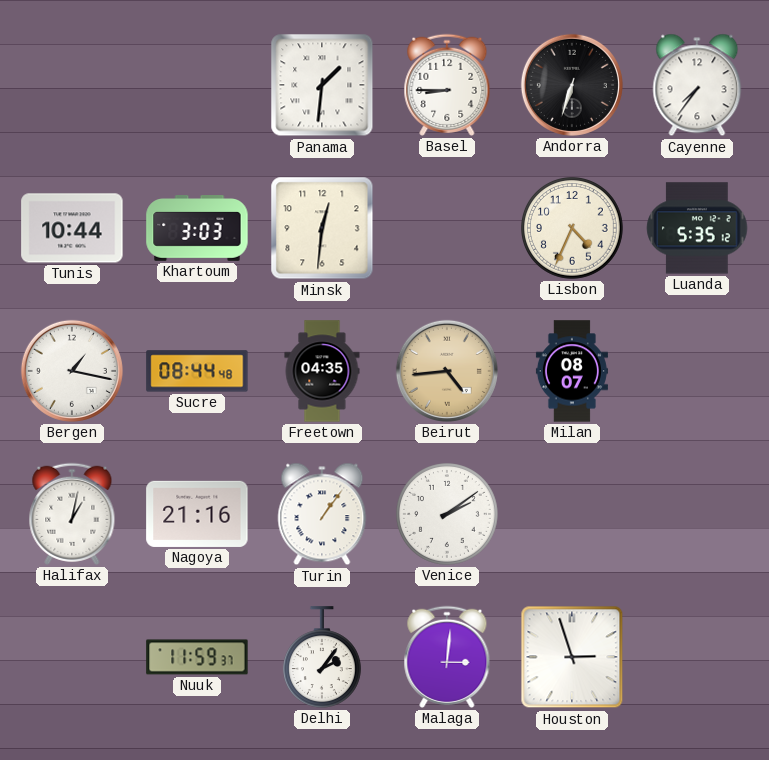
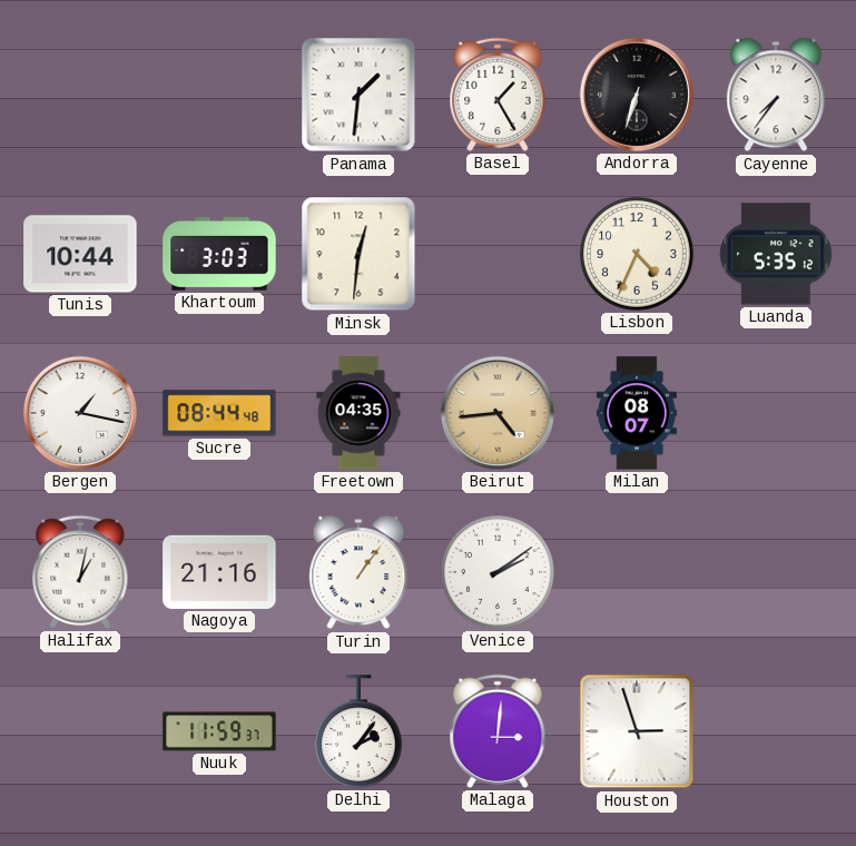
Basel: 8:45 -> 1:25 (498, 95)
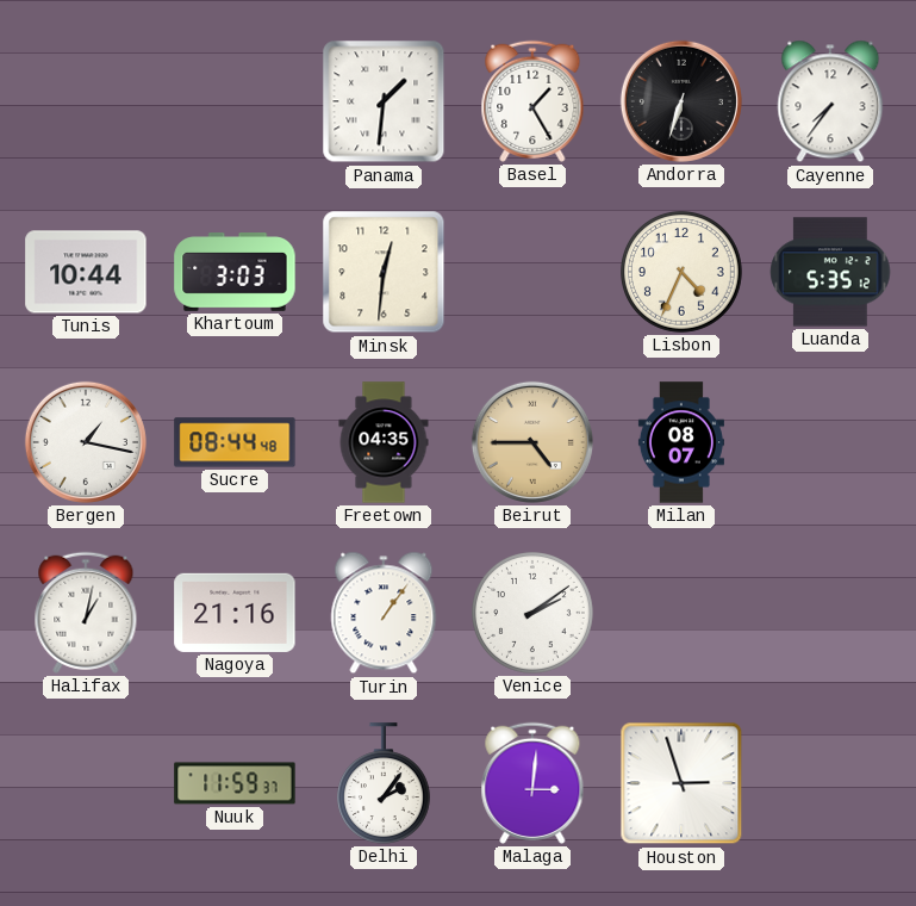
Beirut: 4:44 -> 4:45 (532, 442)
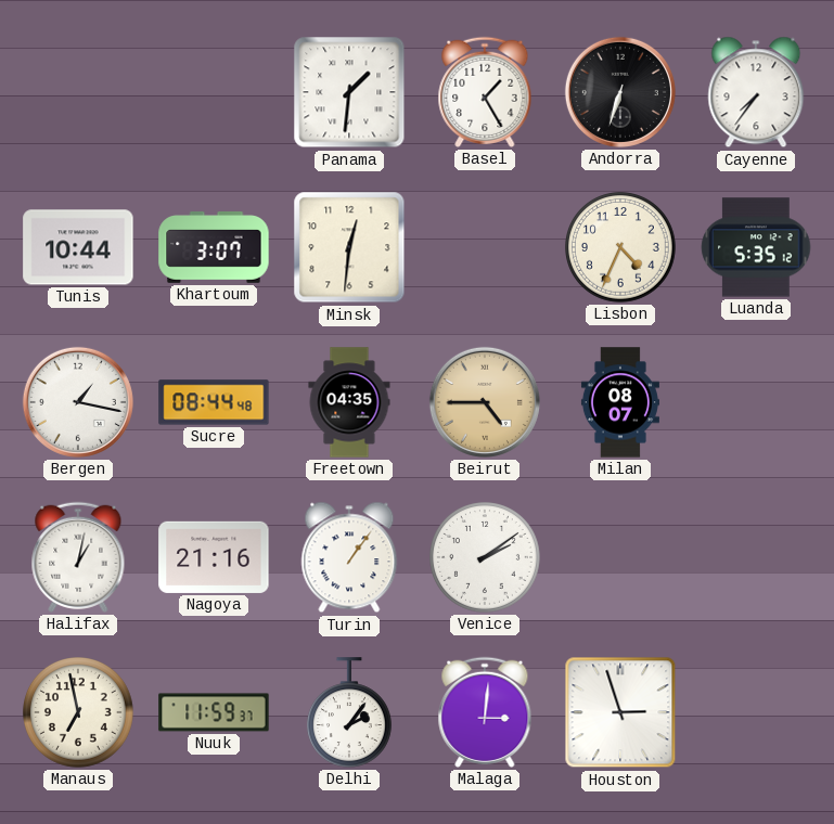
Khartoum: 3:03 -> 3:07 (214, 247)
Manaus: none -> 6:58 (79, 713)
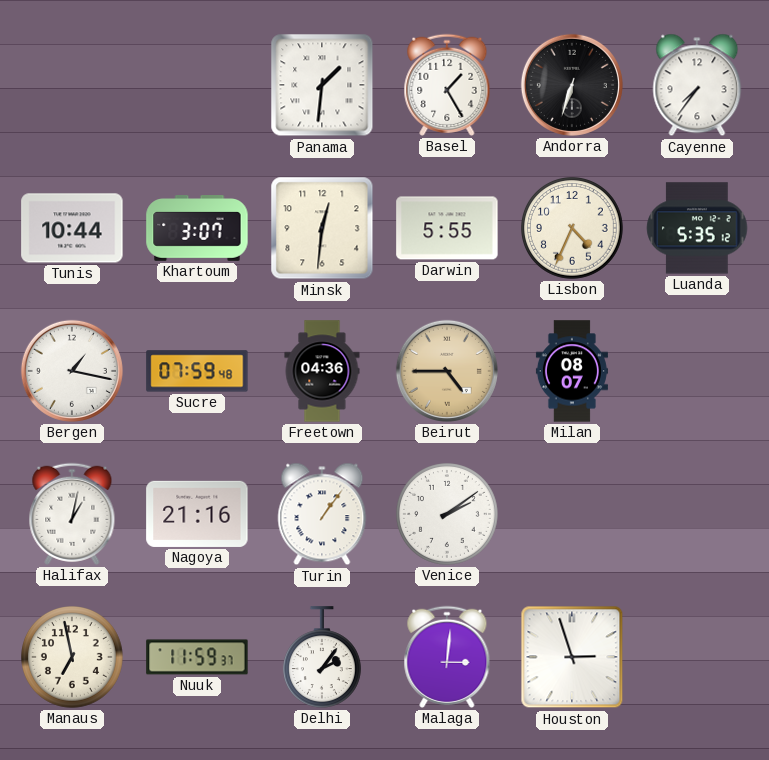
Darwin: none -> 5:55 (447, 228)
Sucre: 08:44 -> 07:59 (197, 371)
Freetown: 04:35 -> 04:36 (322, 371)
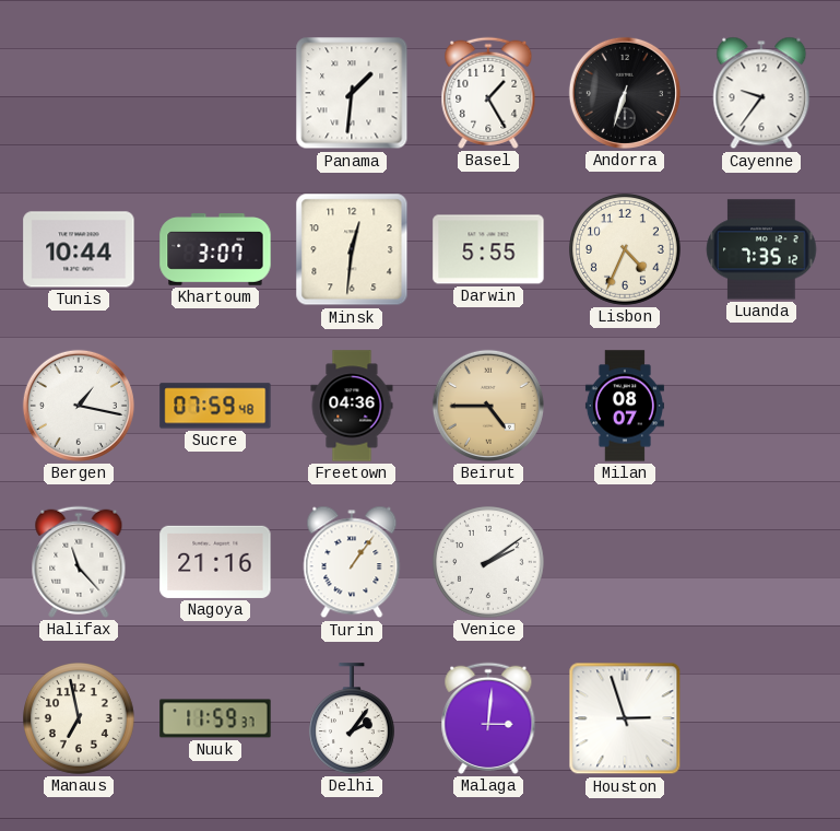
Cayenne: 7:36 -> 9:36 (761, 93)
Luanda: 5:35 -> 7:35 (761, 249)
Halifax: 1:02 -> 11:23 (79, 562)
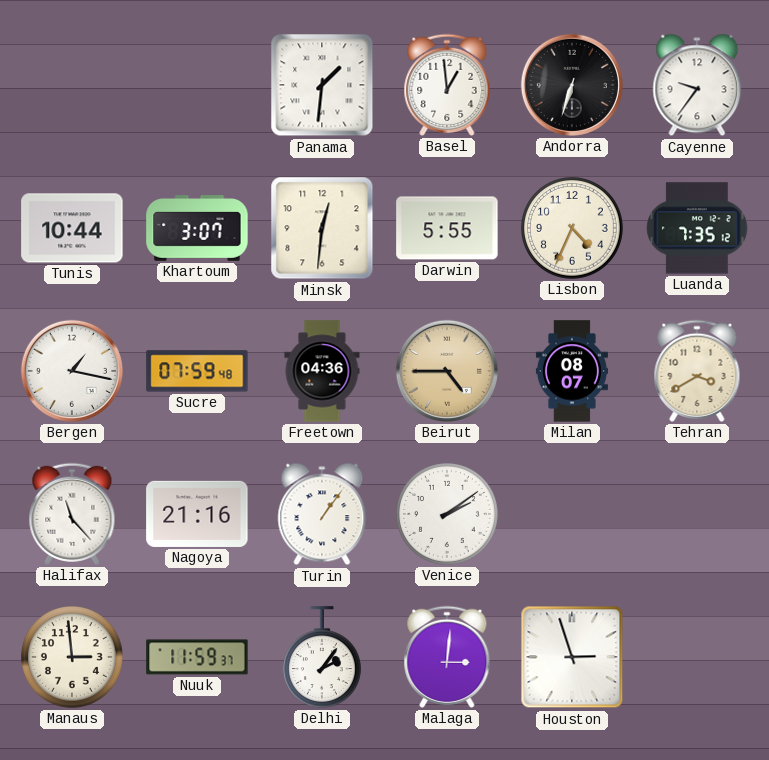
Basel: 1:25 -> 12:59 (447, 85)
Tehran: none -> 3:40 (697, 371)
Manaus: 6:58 -> 2:59 (73, 658)
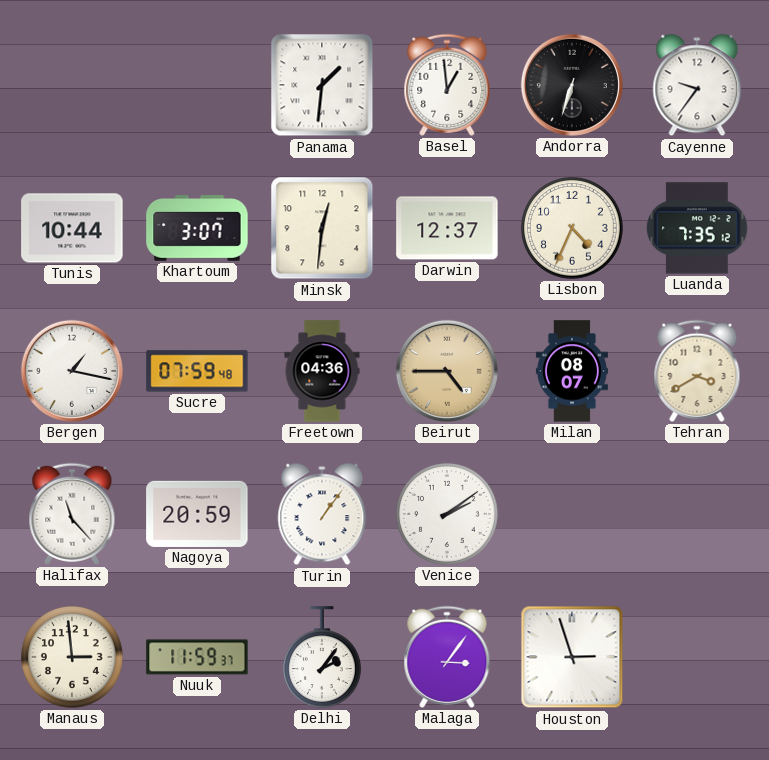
Darwin: 5:55 -> 12:37 (447, 228)
Nagoya: 21:16 -> 20:59 (197, 514)
Malaga: 3:01 -> 3:06 (447, 657)
